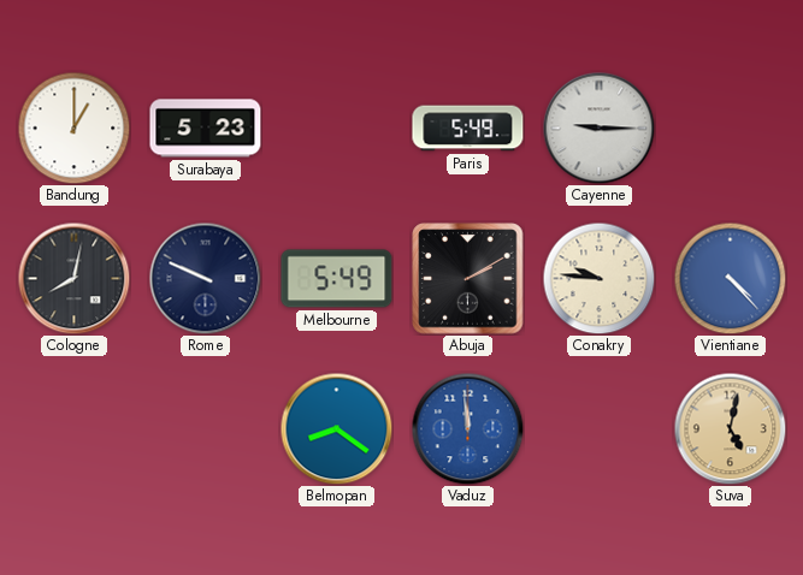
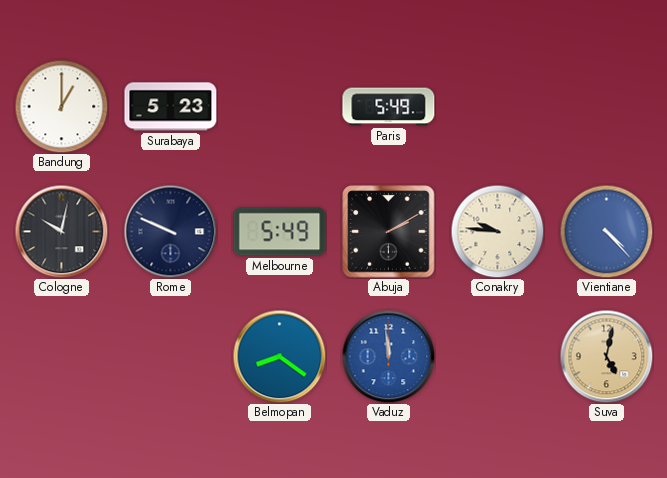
Cayenne: 9:15 -> none (598, 128)
Cologne: 8:02 -> 10:02 (61, 231)
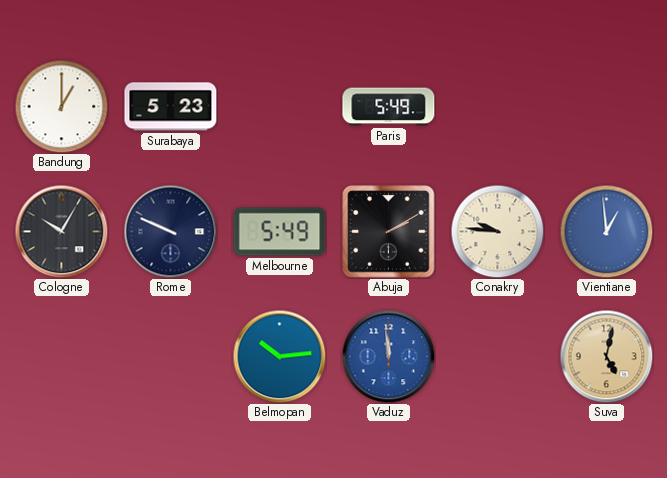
Cologne: 10:02 -> 10:05 (61, 231)
Vientiane: 4:23 -> 12:59 (606, 231)
Belmopan: 8:21 -> 10:14 (279, 356)
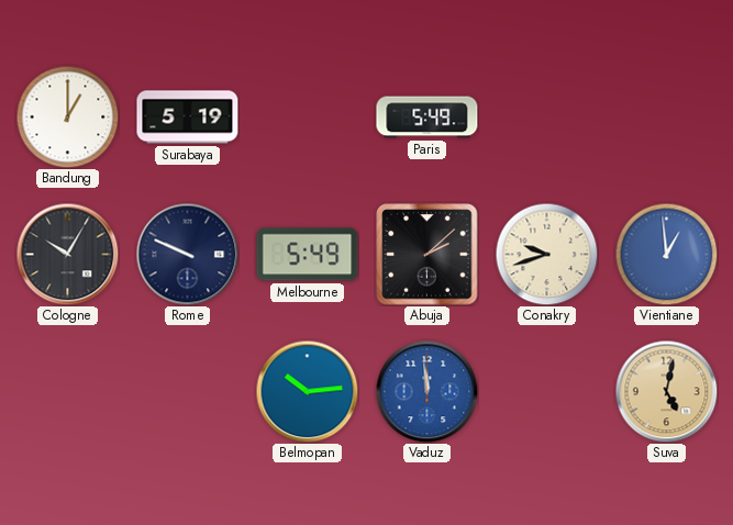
Surabaya: 5:23 -> 5:19 (188, 118)
Abuja: 2:10 -> 2:08 (427, 255)
Conakry: 9:46 -> 9:42 (546, 254)
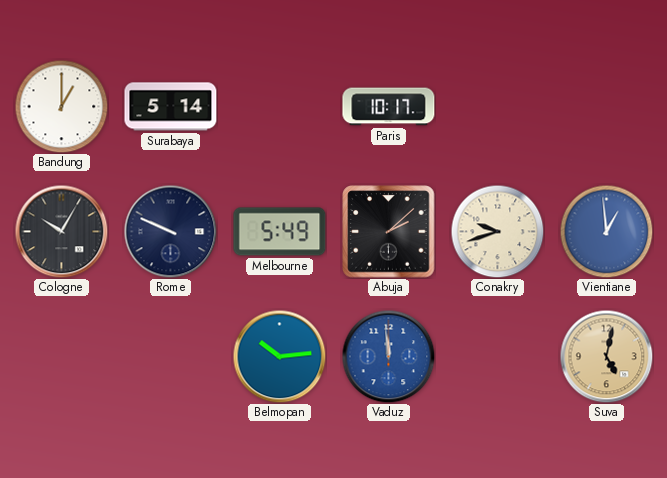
Surabaya: 5:19 -> 5:14 (171, 107)
Paris: 5:49 -> 10:17 (389, 107)
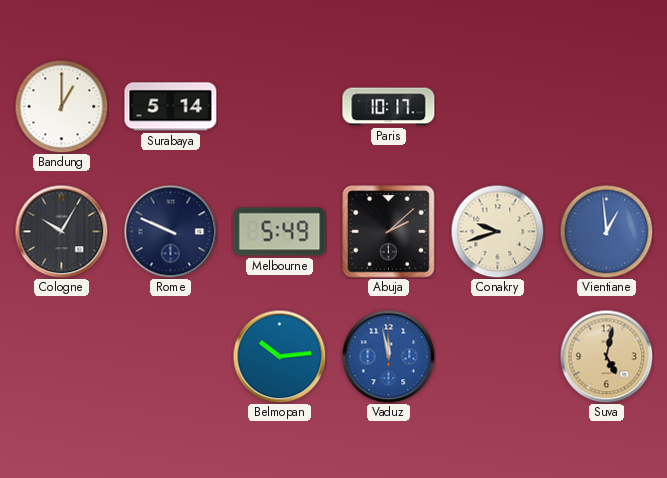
Vaduz: 11:59 -> 11:58 (388, 356)
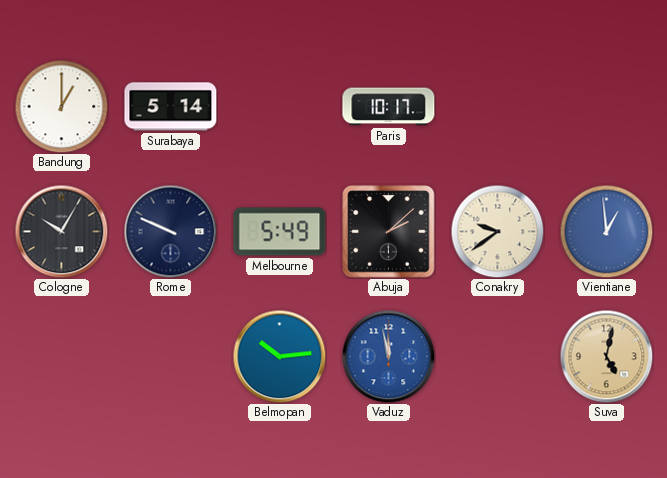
Conakry: 9:42 -> 9:39 (497, 231)
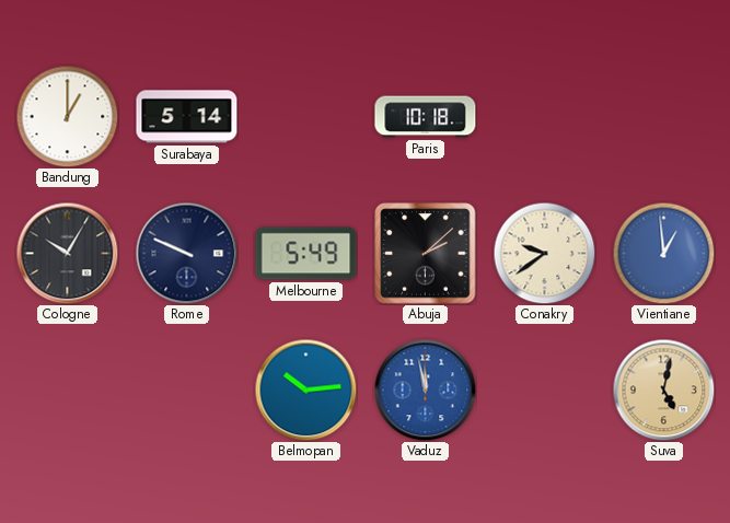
Paris: 10:17 -> 10:18 (426, 117)
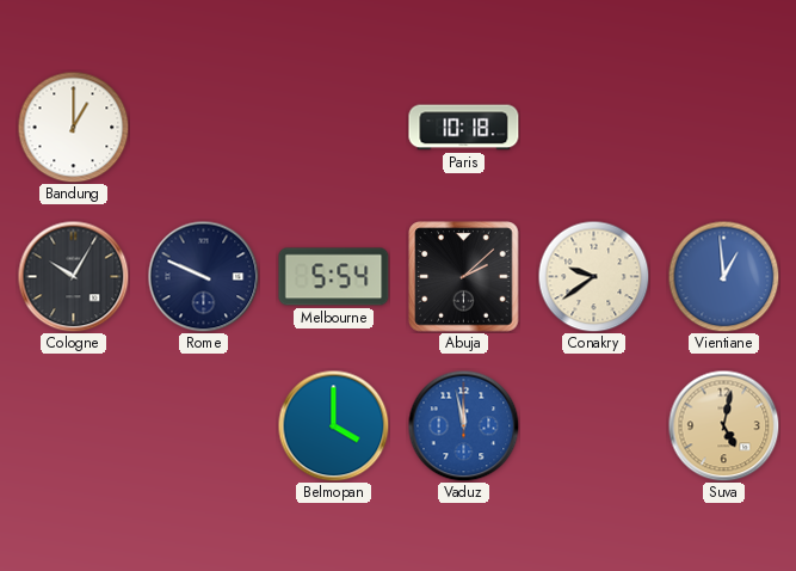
Surabaya: 5:14 -> none (187, 117)
Melbourne: 5:49 -> 5:54 (334, 277)
Belmopan: 10:14 -> 4:00 (333, 425)
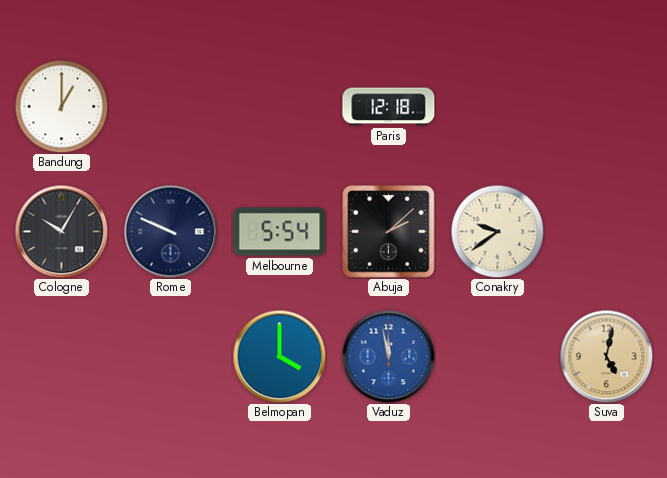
Paris: 10:18 -> 12:18 (389, 107)
Vientiane: 12:59 -> none (723, 276)
